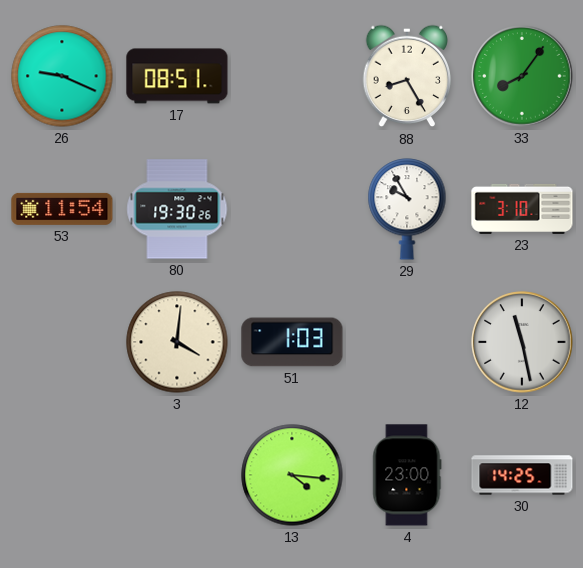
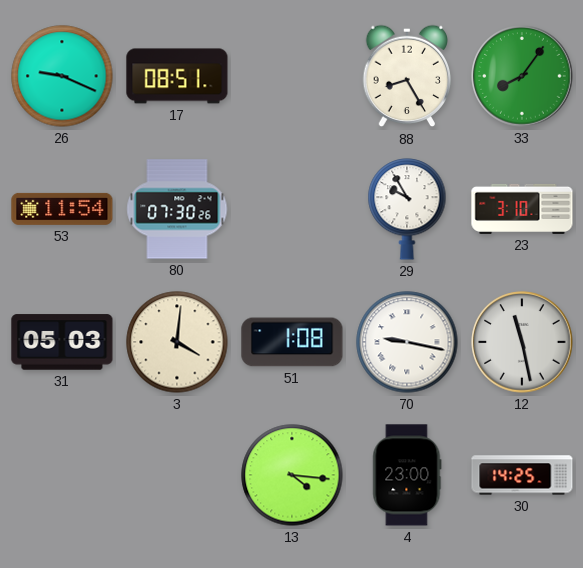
80: 19:30 -> 07:30 (177, 209)
31: none -> 05:03 (62, 342)
51: 1:03 -> 1:08 (292, 342)
70: none -> 9:17 (407, 342)
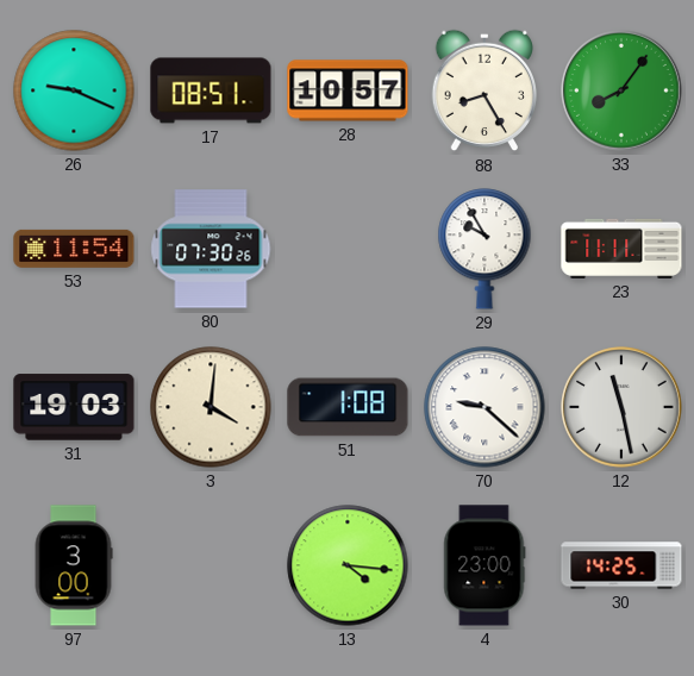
28: none -> 10:57 (348, 90)
23: 3:10 -> 11:11 (621, 249)
31: 05:03 -> 19:03 (74, 407)
70: 9:17 -> 9:22 (484, 407)
97: none -> 3:00 (74, 565)
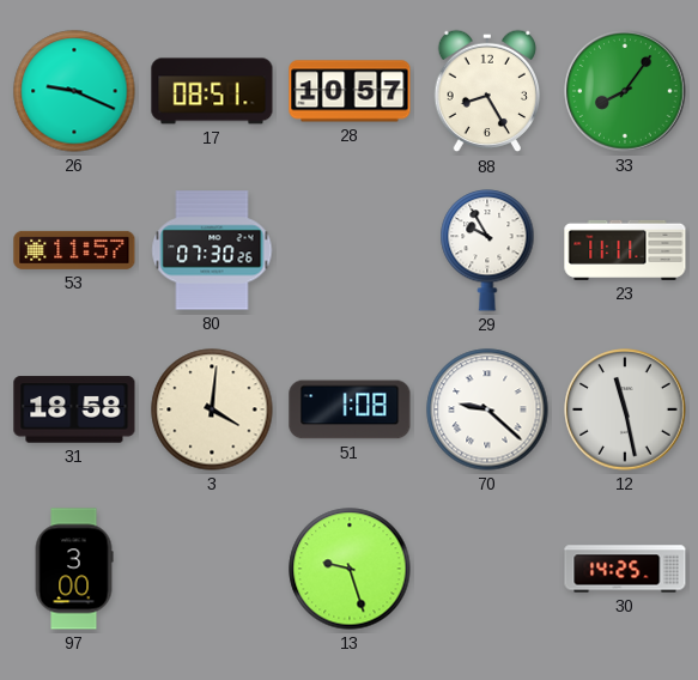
53: 11:54 -> 11:57 (74, 250)
31: 19:03 -> 18:58 (74, 409)
13: 4:16 -> 9:27 (350, 569)
4: 23:00 -> none (484, 565)
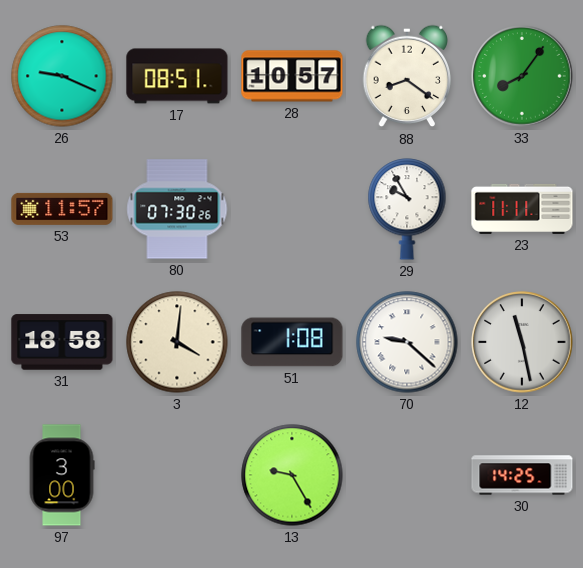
88: 8:25 -> 8:21 (407, 76)
13: 9:27 -> 9:25 (292, 475)
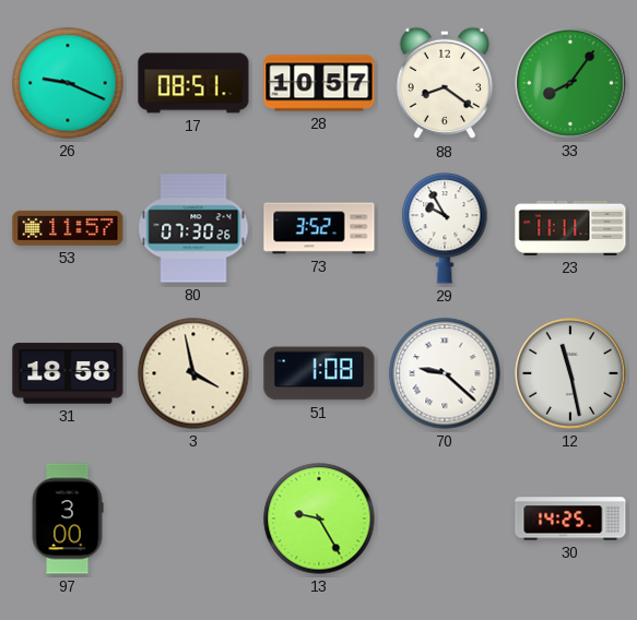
73: none -> 3:52 (319, 228)
3: 4:01 -> 3:58 (193, 373)
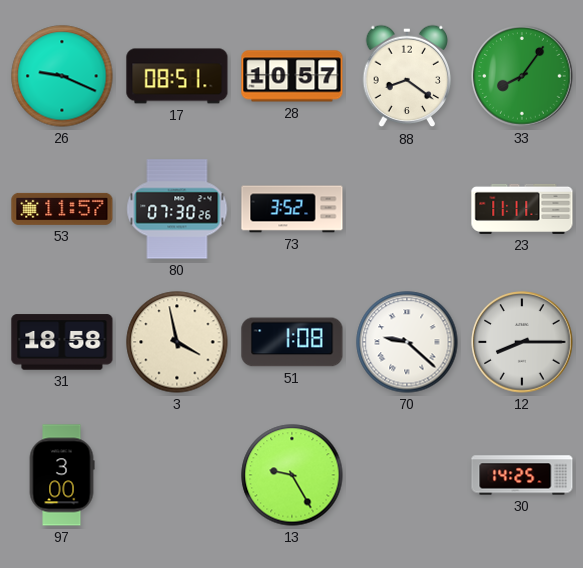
29: 9:55 -> none (445, 228)
12: 11:28 -> 8:15 (522, 342)
